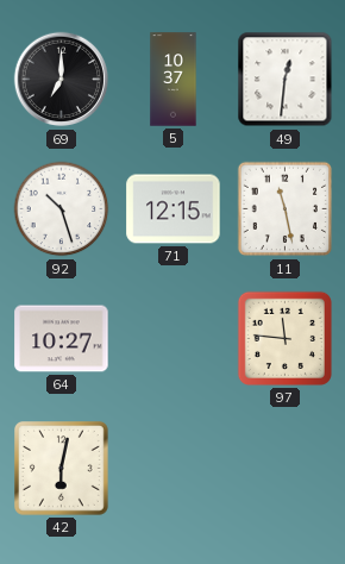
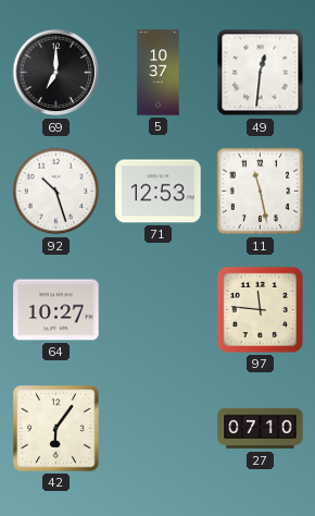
71: 12:15 -> 12:53 (159, 192)
42: 6:02 -> 6:06 (56, 429)
27: none -> 07:10 (261, 429)
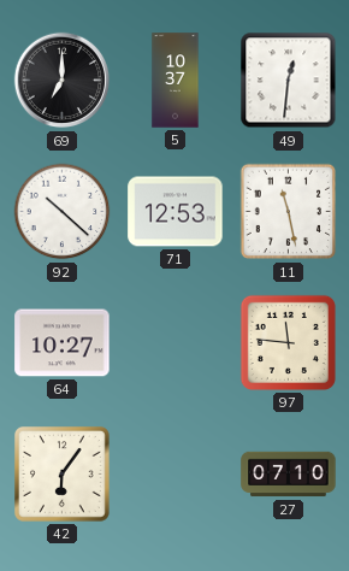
92: 10:27 -> 10:22 (63, 212)
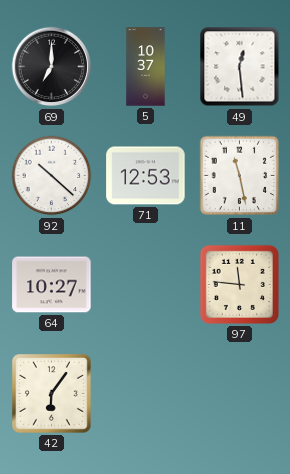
49: 12:31 -> 12:29 (240, 67)
27: 07:10 -> none (289, 475)
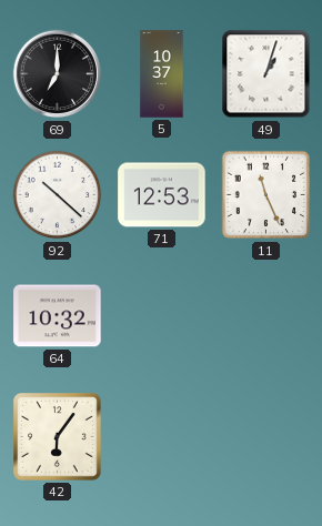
49: 12:29 -> 1:03 (266, 74)
11: 11:28 -> 11:26 (266, 195)
64: 10:27 -> 10:32 (58, 316)
97: 11:46 -> none (239, 284)
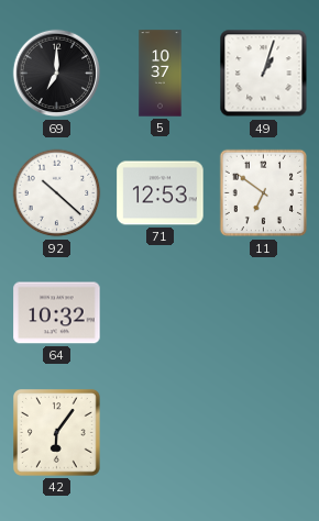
11: 11:26 -> 6:51 (264, 193)
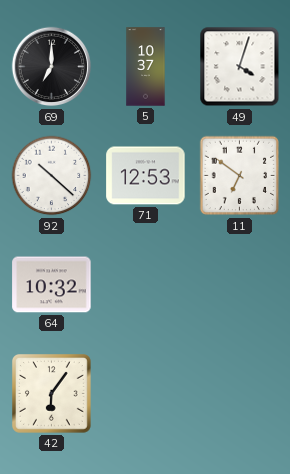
49: 1:03 -> 4:03 (240, 67)
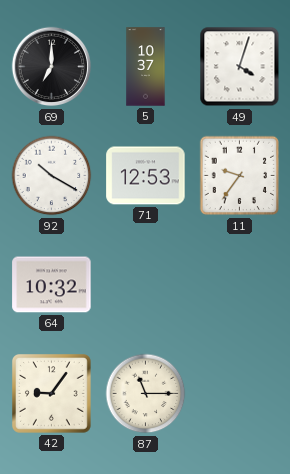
92: 10:22 -> 10:20 (52, 176)
11: 6:51 -> 9:36 (240, 176)
42: 6:06 -> 9:06 (52, 394)
87: none -> 11:15 (146, 394)
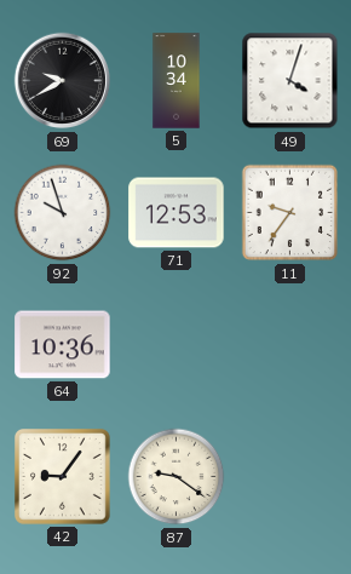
69: 7:00 -> 9:40 (63, 81)
5: 10:37 -> 10:34 (177, 81)
92: 10:20 -> 9:57 (63, 213)
64: 10:32 -> 10:36 (63, 345)
87: 11:15 -> 9:21 (177, 477)
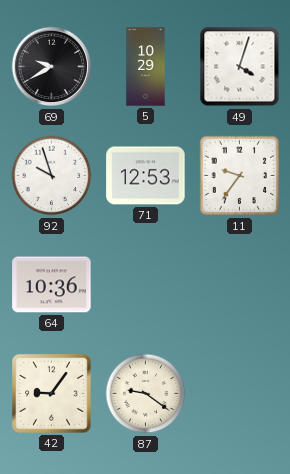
5: 10:34 -> 10:29 (146, 67)
